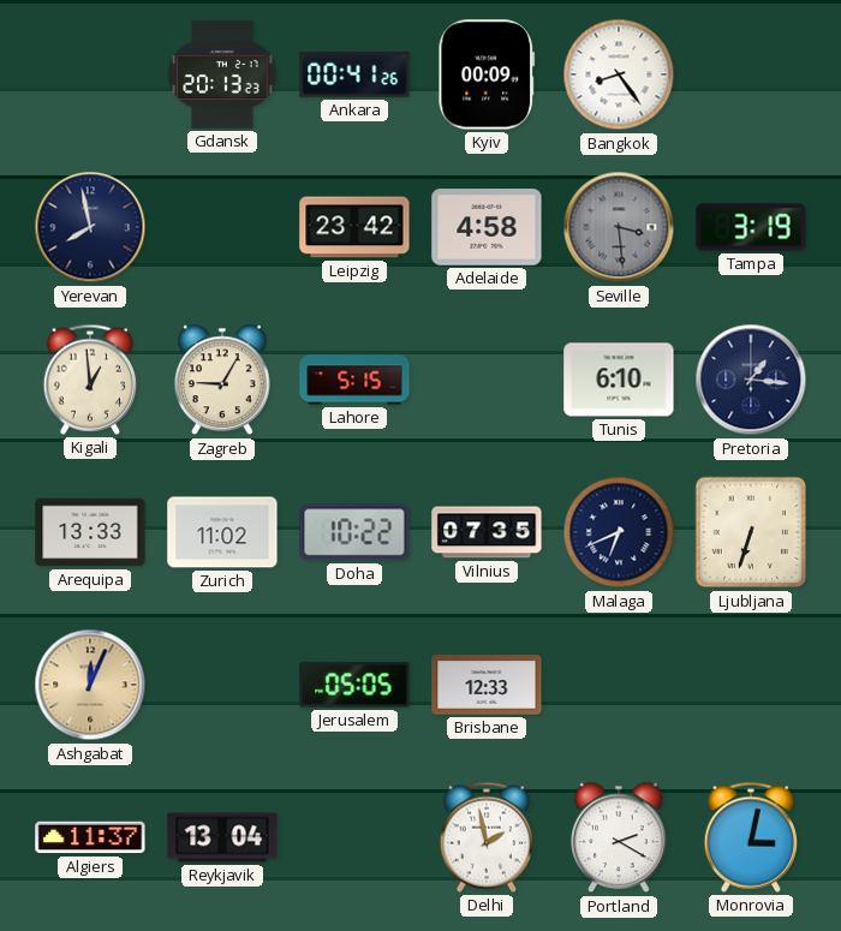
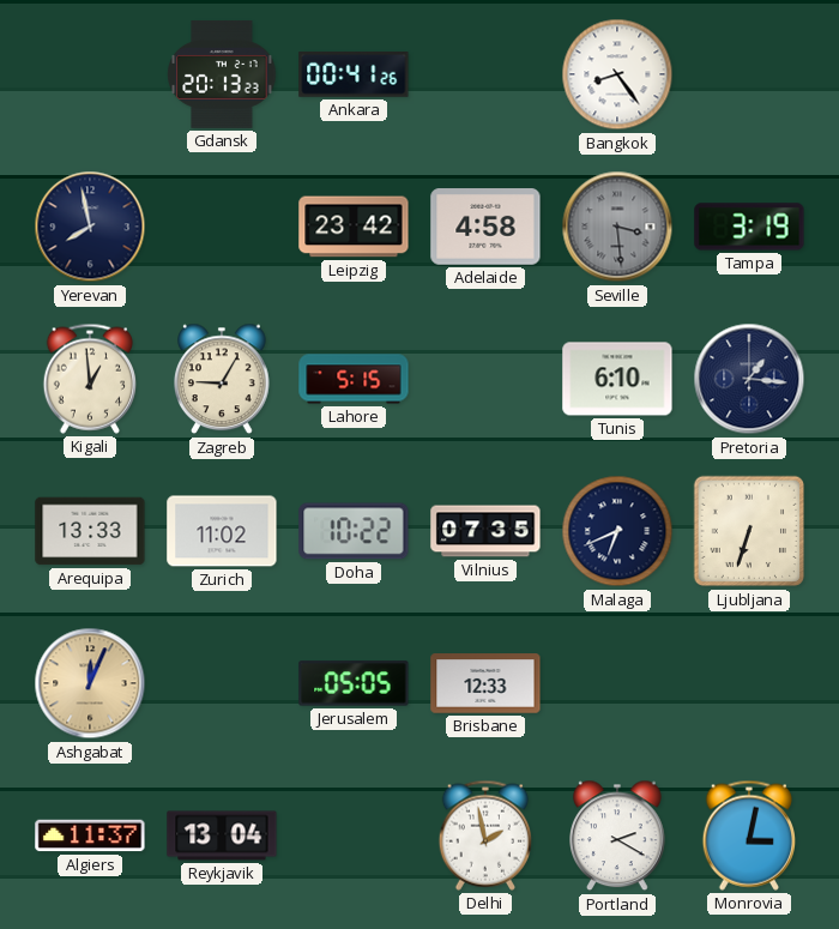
Kyiv: 00:09 -> none (487, 74)
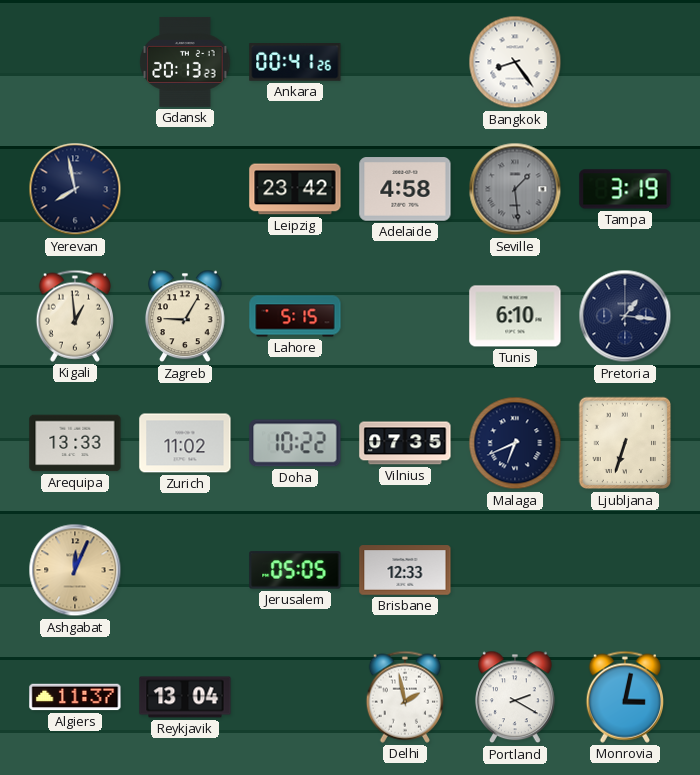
Seville: 3:29 -> 1:29 (515, 189)
